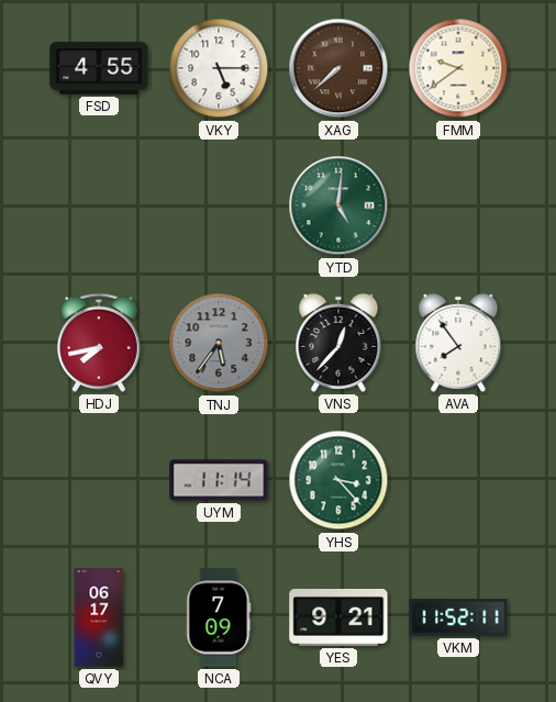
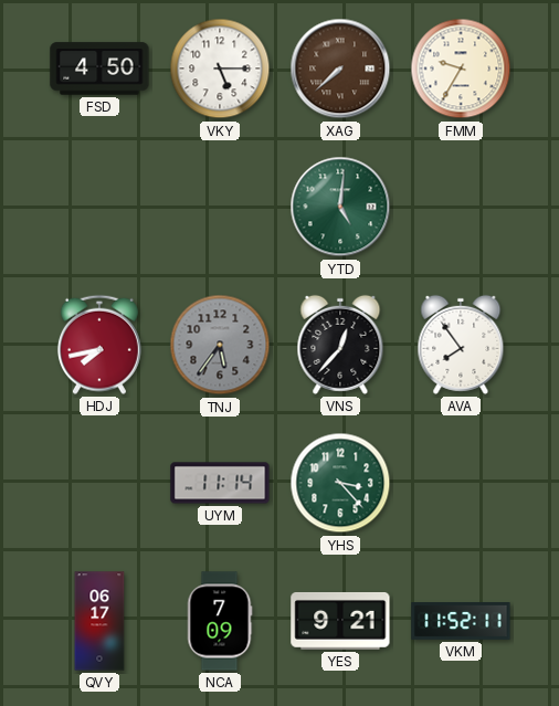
FSD: 4:55 -> 4:50 (99, 69)
FMM: 9:39 -> 9:35 (461, 69)
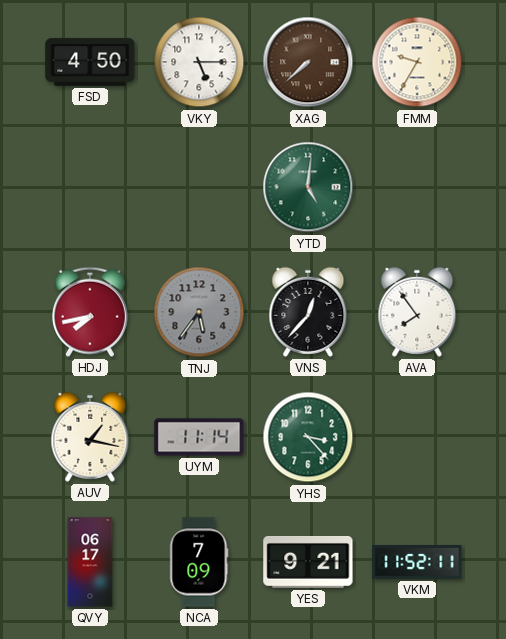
AUV: none -> 1:17 (90, 437)
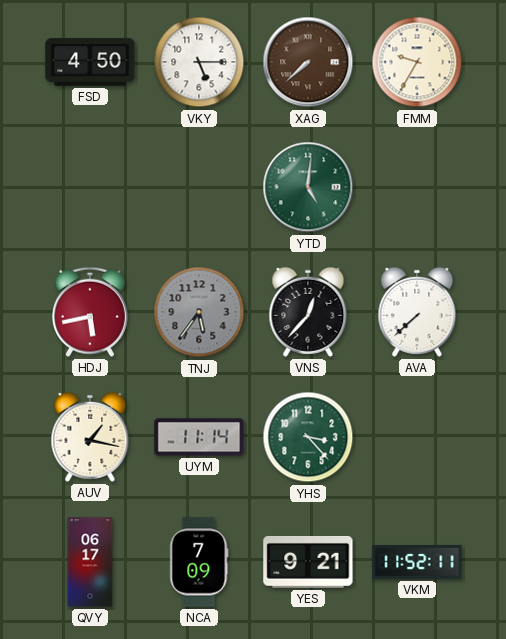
HDJ: 7:43 -> 5:43 (90, 312)
AVA: 7:54 -> 7:38 (417, 312)
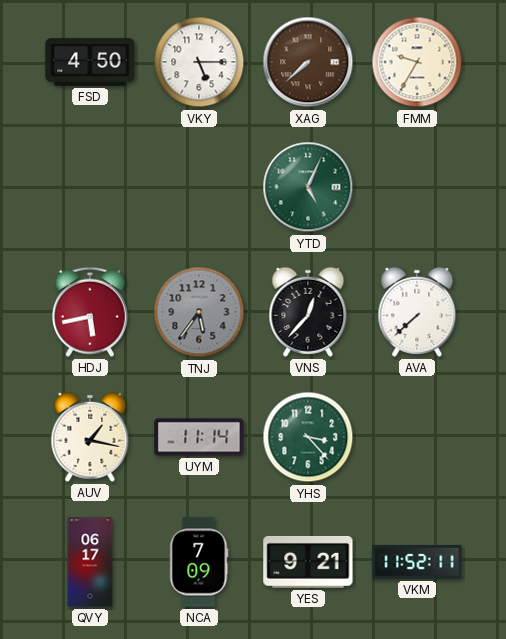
YTD: 5:01 -> 5:04 (308, 187)
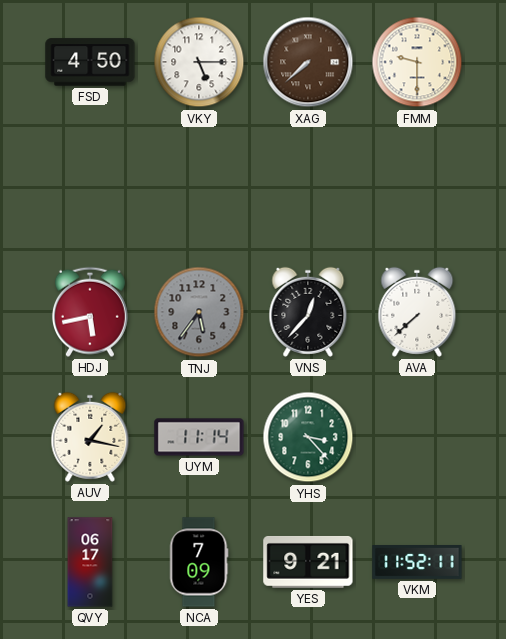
FMM: 9:35 -> 9:30 (417, 62)
YTD: 5:04 -> none (308, 187)
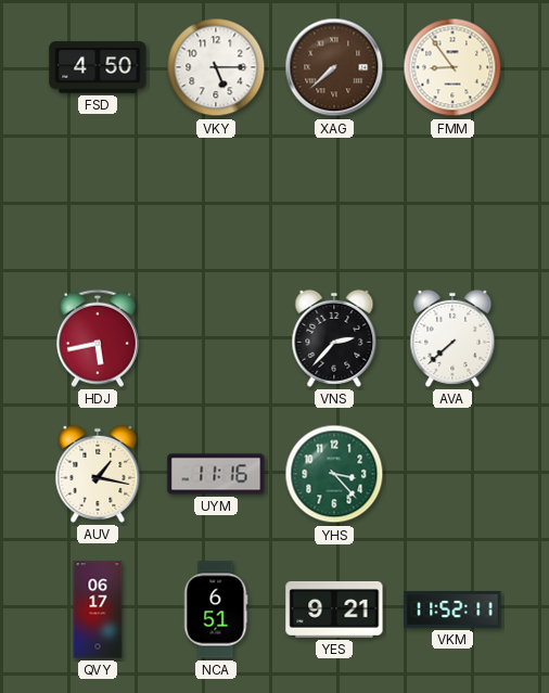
FMM: 9:30 -> 8:54 (452, 67)
TNJ: 5:36 -> none (199, 312)
VNS: 12:37 -> 2:37 (334, 338)
UYM: 11:14 -> 11:16 (216, 474)
NCA: 7:09 -> 6:51 (216, 609)
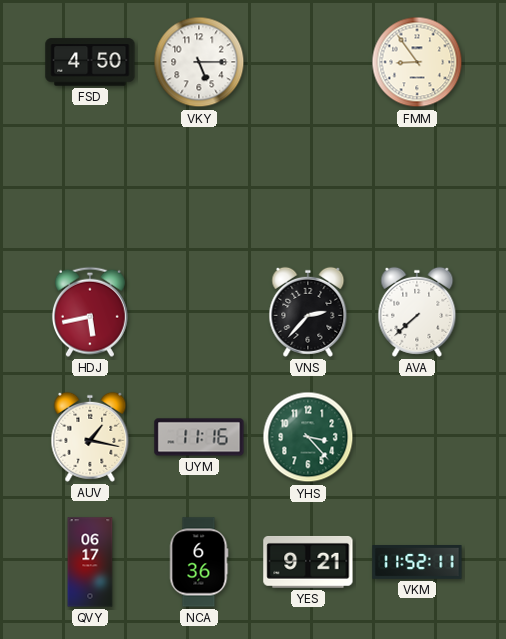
XAG: 7:38 -> none (334, 67)
NCA: 6:51 -> 6:36 (199, 562)
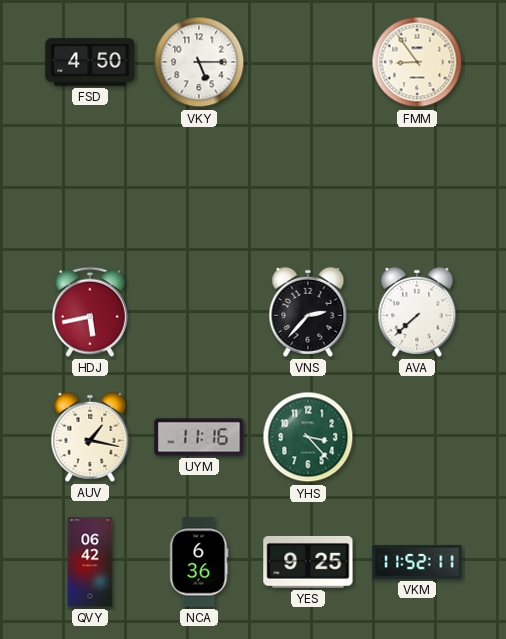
QVY: 06:17 -> 06:42 (90, 562)
YES: 9:21 -> 9:25 (308, 562)
